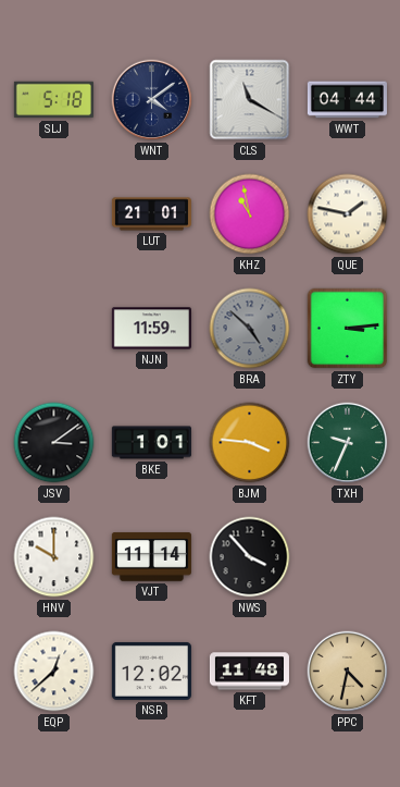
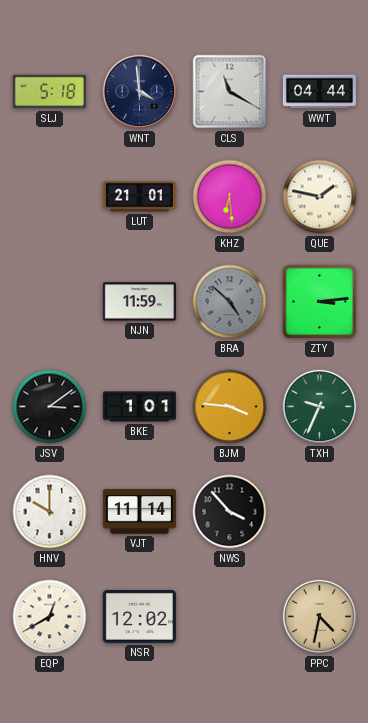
WNT: 4:09 -> 3:59 (140, 92)
KHZ: 10:58 -> 6:29 (230, 197)
EQP: 12:38 -> 12:40 (50, 617)
KFT: 11:48 -> none (249, 672)
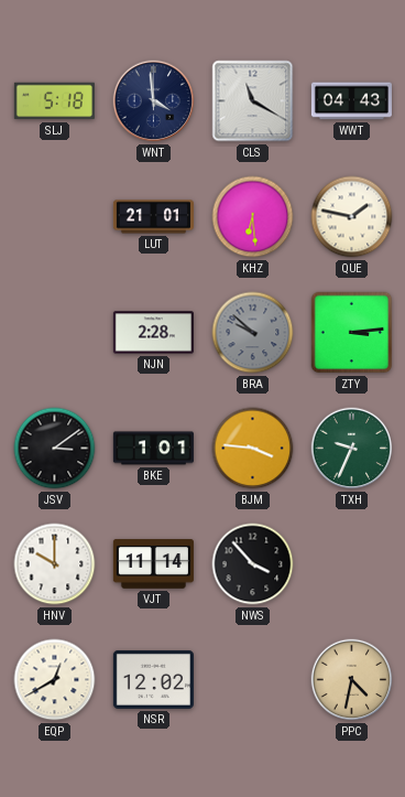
WWT: 04:44 -> 04:43 (351, 101)
NJN: 11:59 -> 2:28 (153, 333)
BRA: 4:52 -> 9:52 (253, 333)
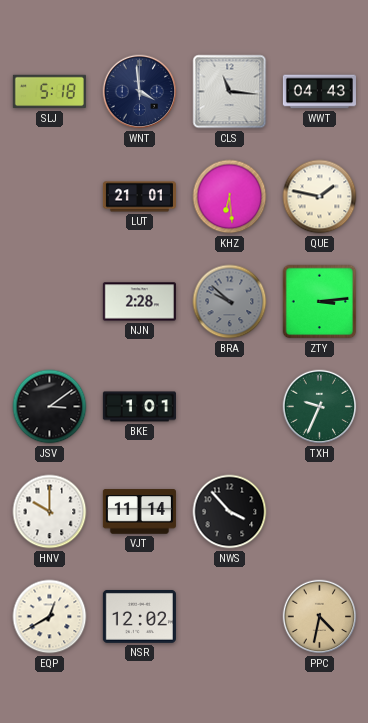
CLS: 11:20 -> 11:16 (230, 92)
BJM: 3:46 -> none (253, 449)
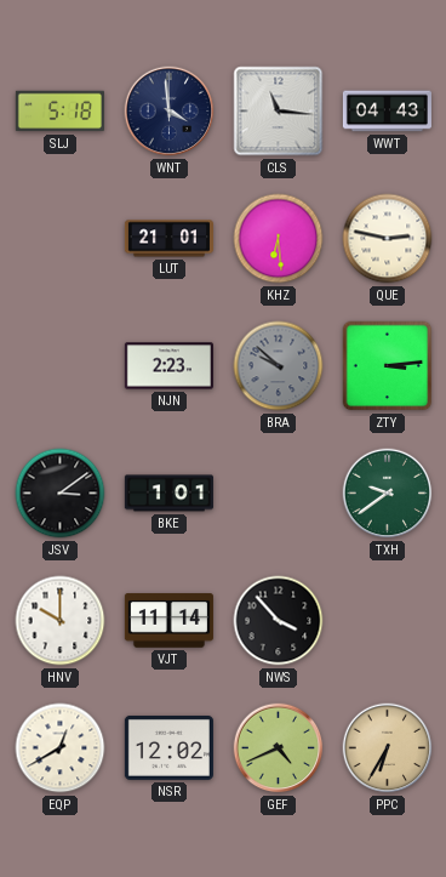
QUE: 1:47 -> 2:47 (388, 239)
NJN: 2:28 -> 2:23 (168, 366)
TXH: 9:34 -> 9:39 (388, 494)
GEF: none -> 4:41 (279, 748)
PPC: 4:32 -> 6:35 (388, 748)
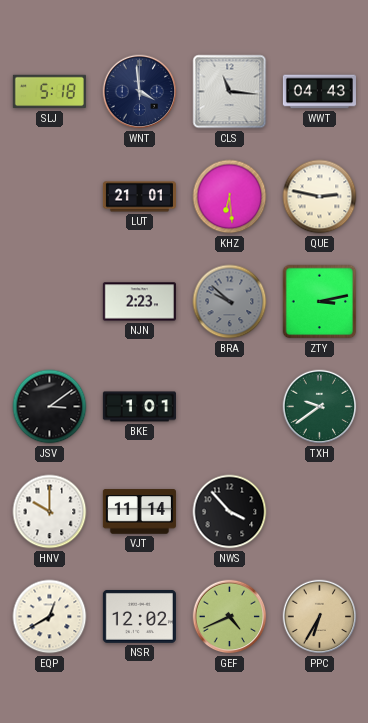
ZTY: 3:14 -> 3:13 (320, 302)
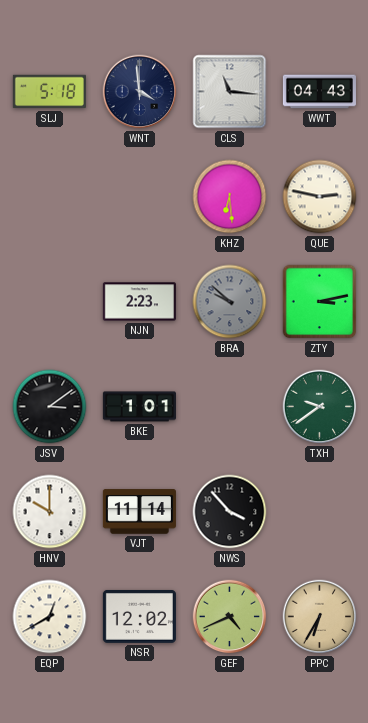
LUT: 21:01 -> none (139, 197)
